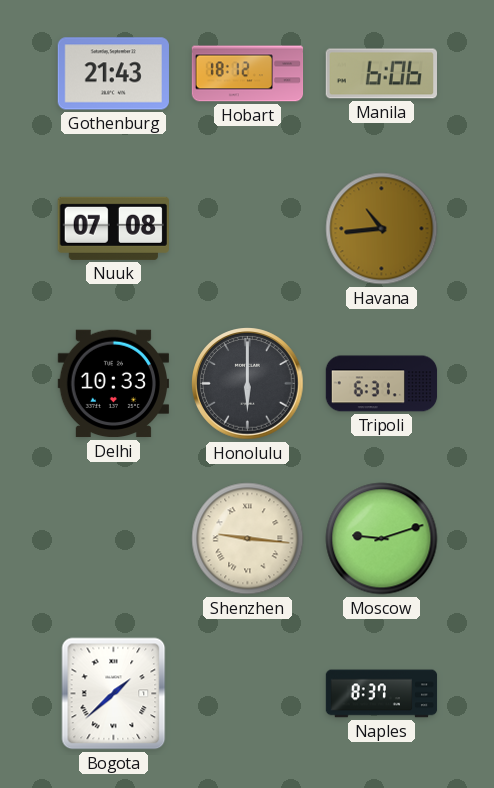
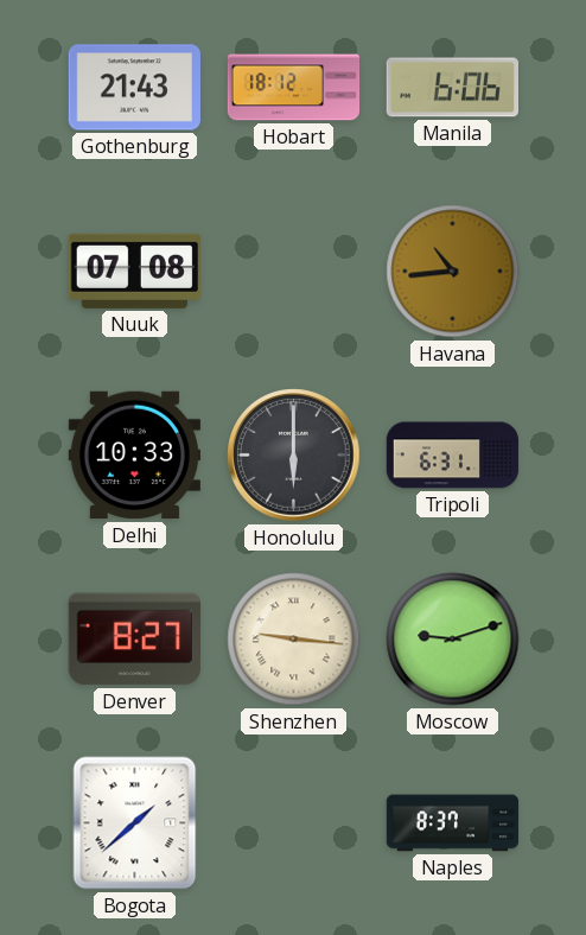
Denver: none -> 8:27 (134, 640)
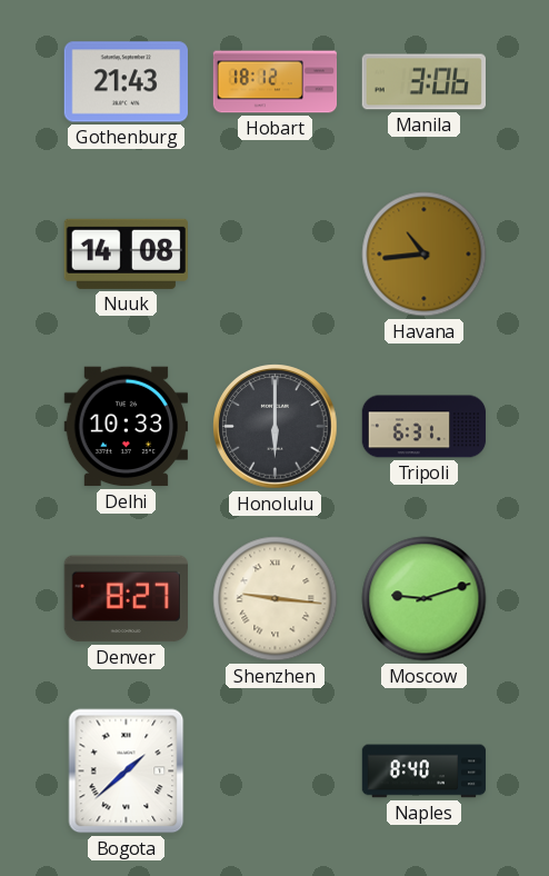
Manila: 6:06 -> 3:06 (423, 82)
Nuuk: 07:08 -> 14:08 (126, 253)
Naples: 8:37 -> 8:40 (425, 772)
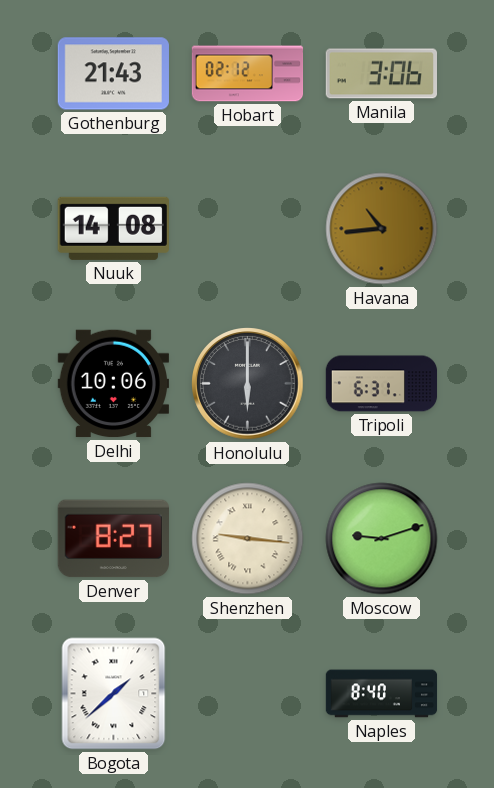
Hobart: 18:12 -> 02:12 (248, 74)
Delhi: 10:33 -> 10:06 (113, 384)
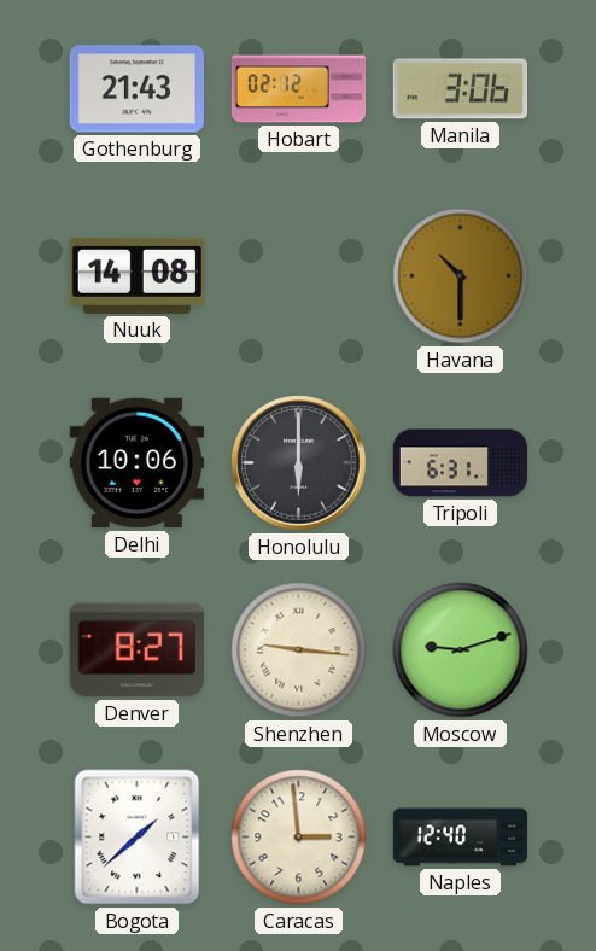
Havana: 10:44 -> 10:30 (461, 276)
Caracas: none -> 2:59 (299, 838)
Naples: 8:40 -> 12:40 (461, 838)
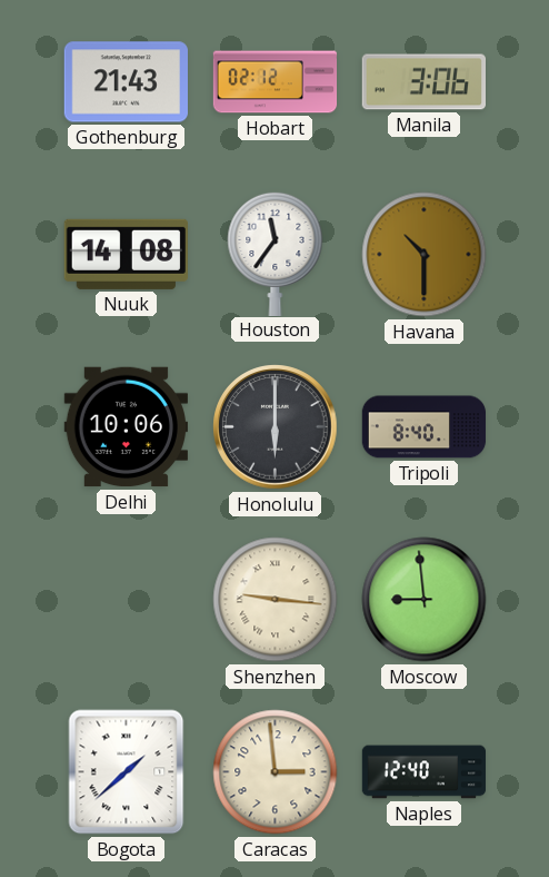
Houston: none -> 11:36 (276, 253)
Tripoli: 6:31 -> 8:40 (425, 427)
Denver: 8:27 -> none (136, 650)
Moscow: 9:12 -> 8:59 (425, 600)
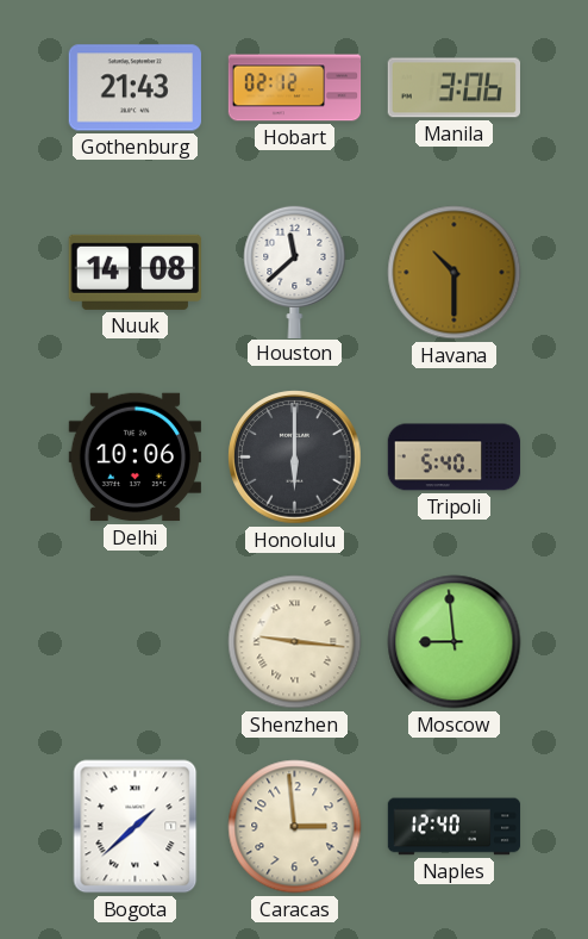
Houston: 11:36 -> 11:38 (295, 270)
Tripoli: 8:40 -> 5:40 (455, 458)
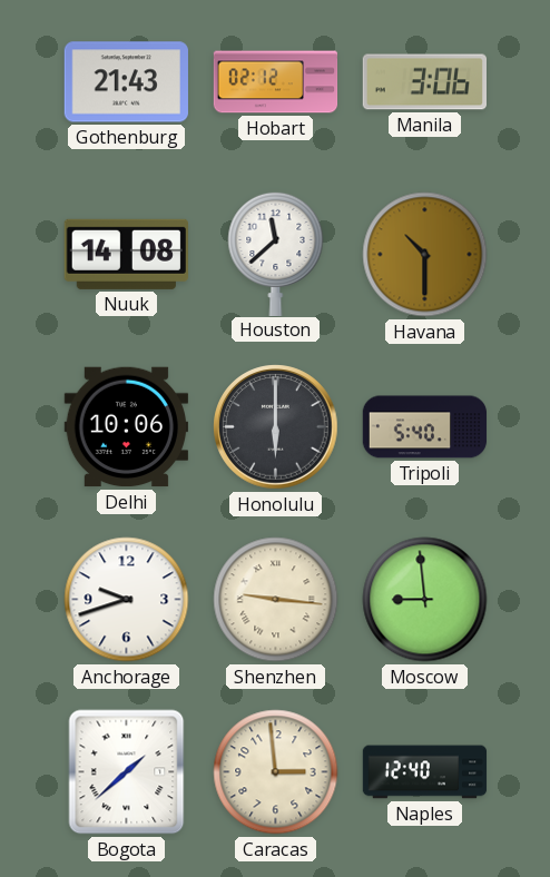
Anchorage: none -> 9:42 (127, 600)
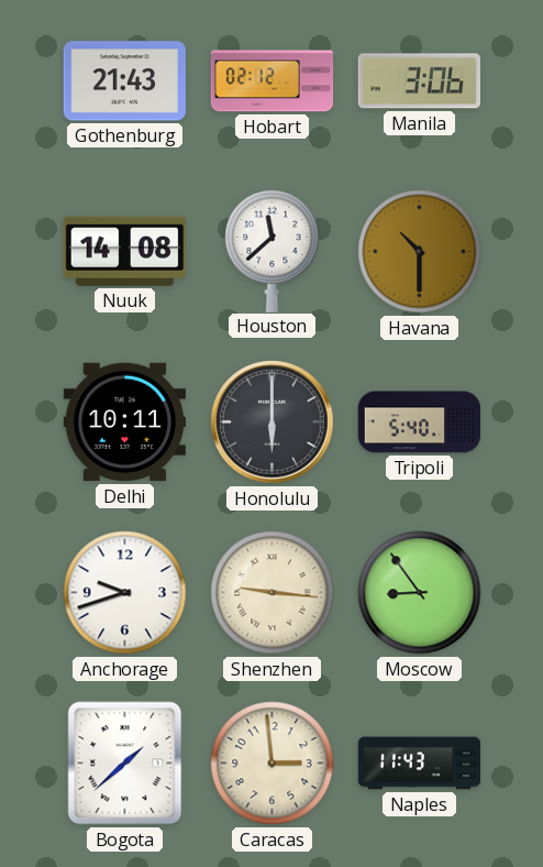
Delhi: 10:06 -> 10:11 (124, 422)
Moscow: 8:59 -> 8:54 (420, 593)
Naples: 12:40 -> 11:43 (420, 764)
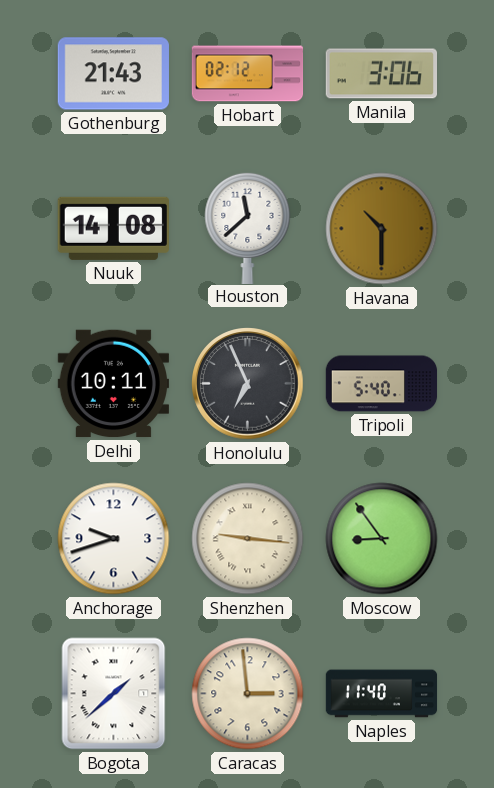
Honolulu: 6:00 -> 6:56 (248, 384)
Naples: 11:43 -> 11:40 (382, 694)
